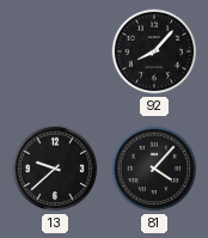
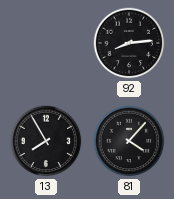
92: 8:07 -> 8:14 (129, 43)
13: 9:38 -> 7:55 (46, 141)
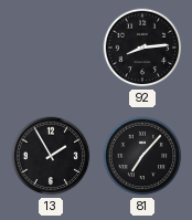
13: 7:55 -> 1:55 (51, 156)
81: 4:07 -> 7:07 (142, 156)
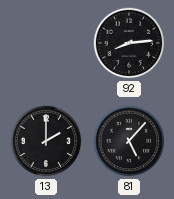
13: 1:55 -> 2:00 (46, 141)
81: 7:07 -> 5:07 (129, 141)
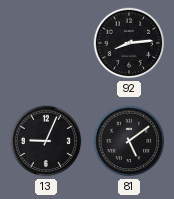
13: 2:00 -> 9:04 (46, 141)
81: 5:07 -> 5:09 (129, 141)
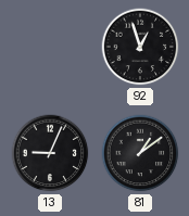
92: 8:14 -> 12:57 (140, 47)
81: 5:09 -> 1:09 (140, 153)
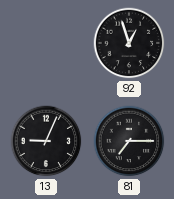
81: 1:09 -> 7:15 (129, 141)
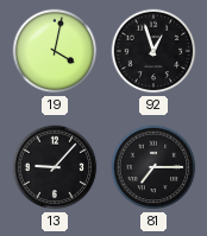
19: none -> 4:02 (55, 51)
13: 9:04 -> 9:07 (55, 167)
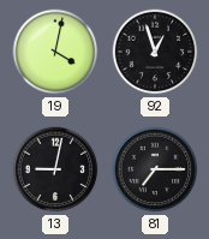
13: 9:07 -> 9:02 (55, 169)
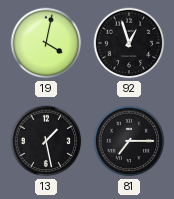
13: 9:02 -> 1:28 (46, 141)
